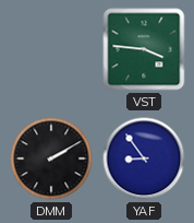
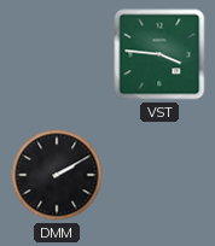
YAF: 8:54 -> none (144, 159)
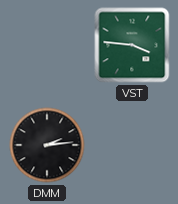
DMM: 2:10 -> 2:14 (47, 145)
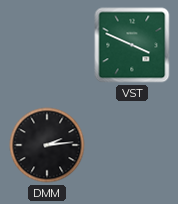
VST: 3:46 -> 3:49 (132, 45)
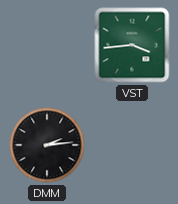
VST: 3:49 -> 3:44 (132, 45)
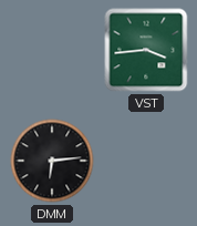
DMM: 2:14 -> 6:14 (52, 161)
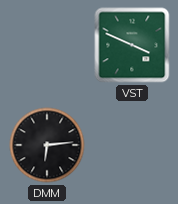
VST: 3:44 -> 3:49 (132, 45)
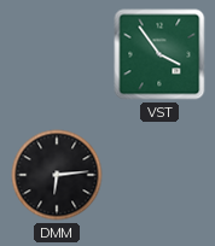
VST: 3:49 -> 3:54 (159, 54)
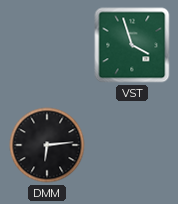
VST: 3:54 -> 3:57 (132, 45)
